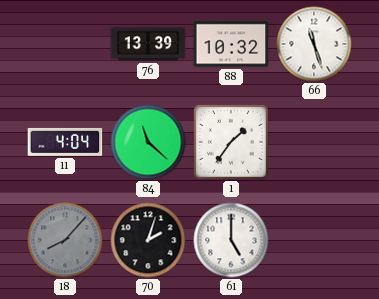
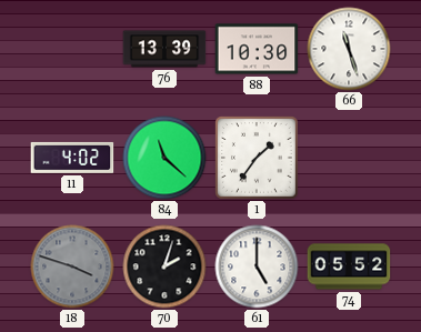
88: 10:32 -> 10:30 (257, 49)
11: 4:04 -> 4:02 (72, 158)
18: 8:07 -> 3:48 (72, 266)
74: none -> 05:52 (349, 266)
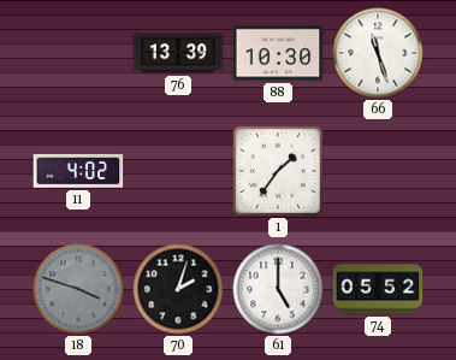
84: 11:22 -> none (164, 158)
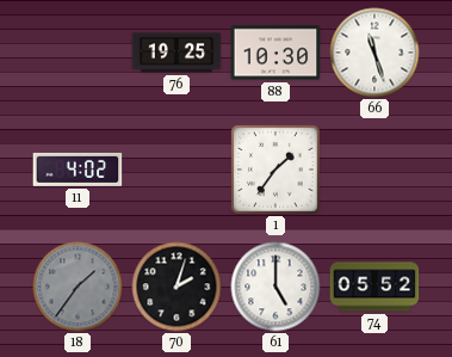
76: 13:39 -> 19:25 (177, 53)
18: 3:48 -> 1:36 (78, 287)
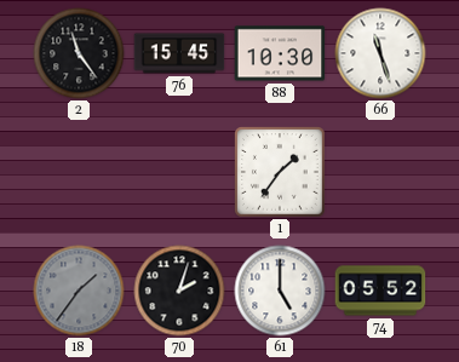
2: none -> 11:24 (79, 53)
76: 19:25 -> 15:45 (179, 53)
11: 4:02 -> none (78, 170)
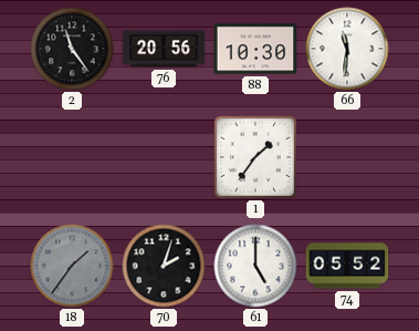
76: 15:45 -> 20:56 (164, 49)
66: 11:27 -> 11:31 (347, 49)
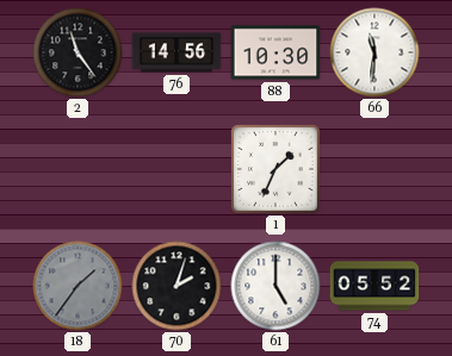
76: 20:56 -> 14:56 (177, 52)
1: 1:36 -> 1:34 (277, 170)
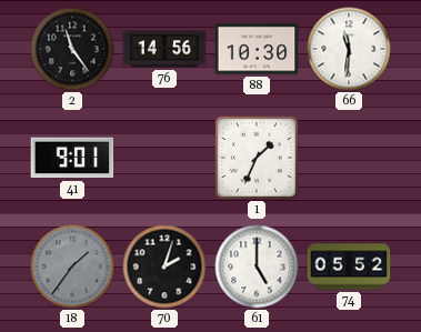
41: none -> 9:01 (72, 158)
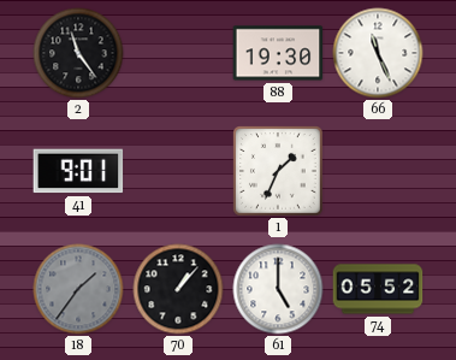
76: 14:56 -> none (164, 49)
88: 10:30 -> 19:30 (278, 53)
66: 11:31 -> 11:26 (378, 53)
70: 2:03 -> 1:07 (178, 289)
